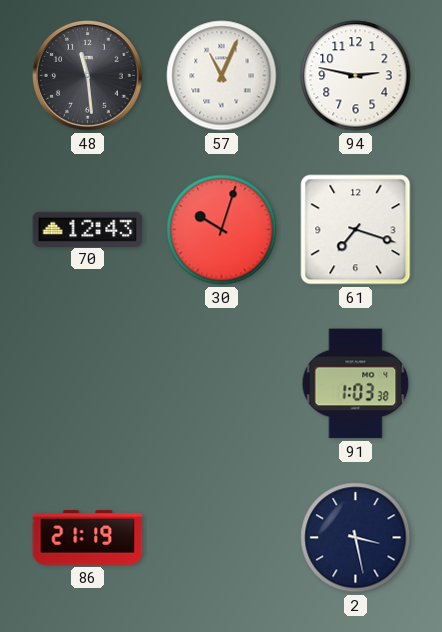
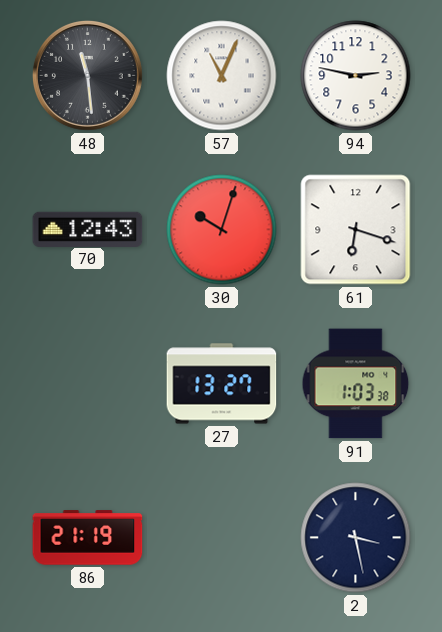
61: 7:18 -> 6:18 (356, 230)
27: none -> 13:27 (222, 384)
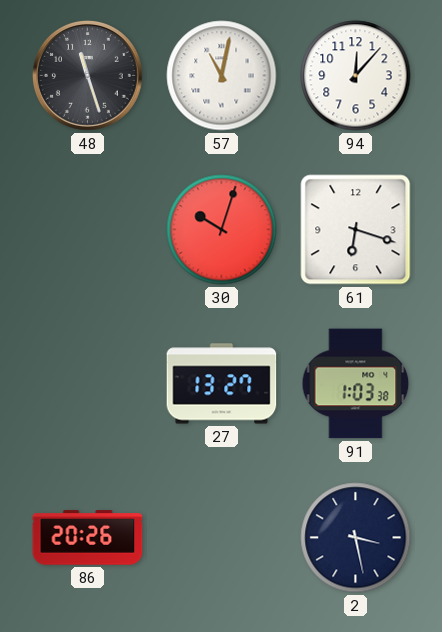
48: 11:29 -> 11:27 (87, 75)
57: 11:04 -> 11:02 (222, 76)
94: 2:47 -> 12:07 (356, 76)
70: 12:43 -> none (88, 229)
86: 21:19 -> 20:26 (88, 538)
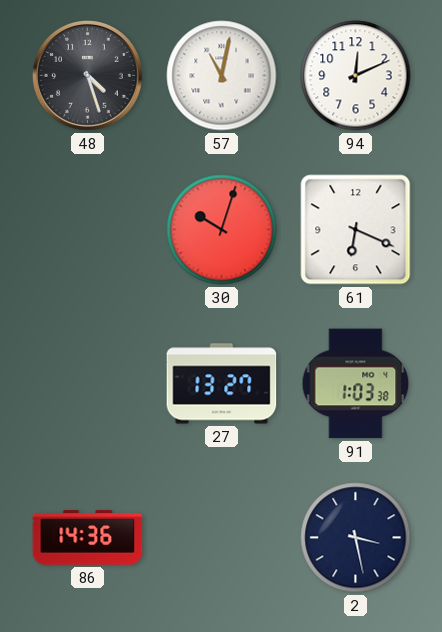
48: 11:27 -> 4:27 (87, 75)
94: 12:07 -> 12:11 (356, 76)
61: 6:18 -> 6:19 (356, 230)
86: 20:26 -> 14:36 (88, 538)
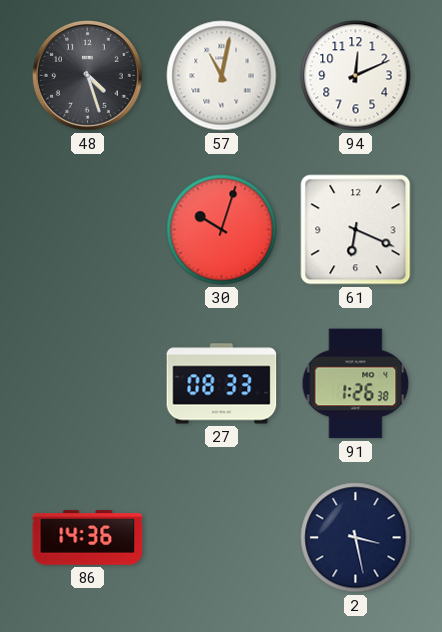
27: 13:27 -> 08:33 (222, 384)
91: 1:03 -> 1:26 (356, 384)
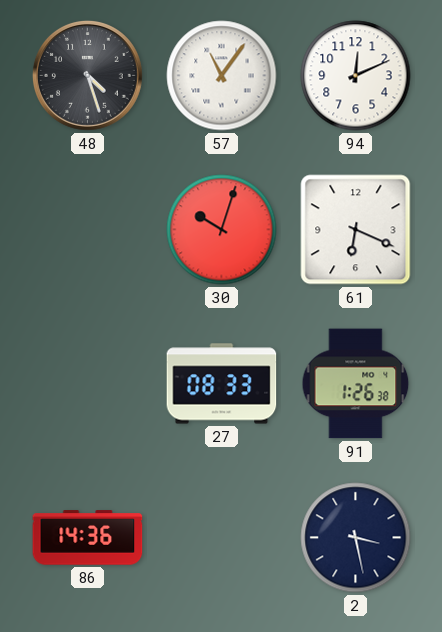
57: 11:02 -> 11:06 (222, 76)
